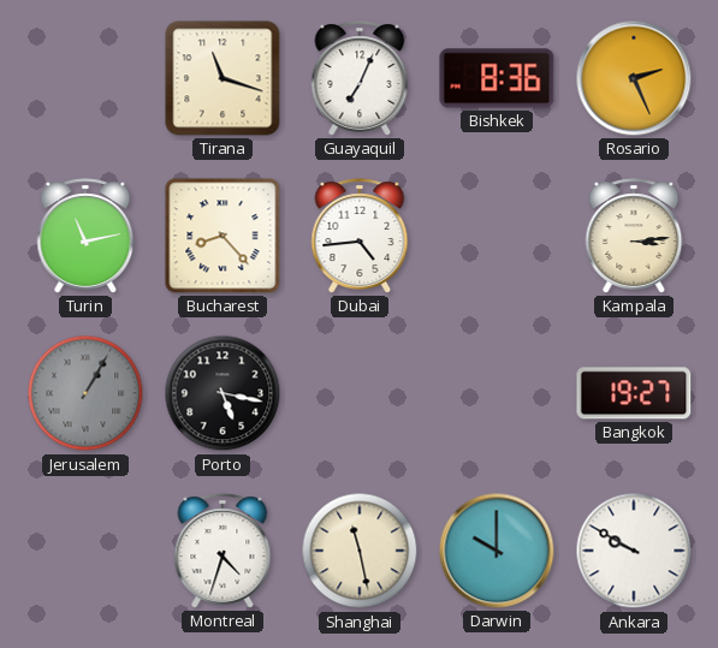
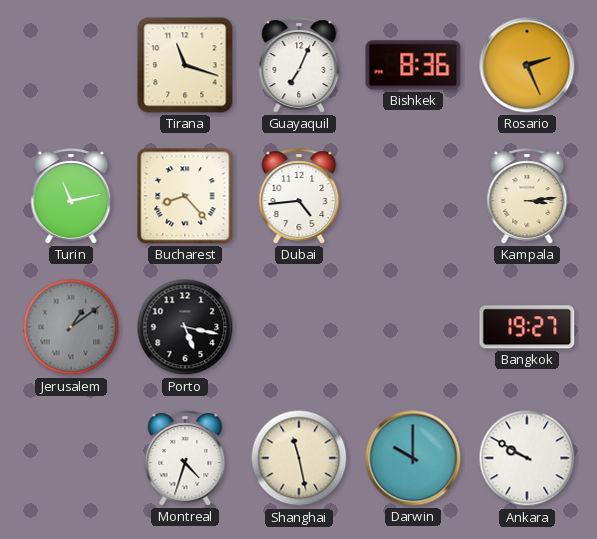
Jerusalem: 1:05 -> 1:09 (71, 327)
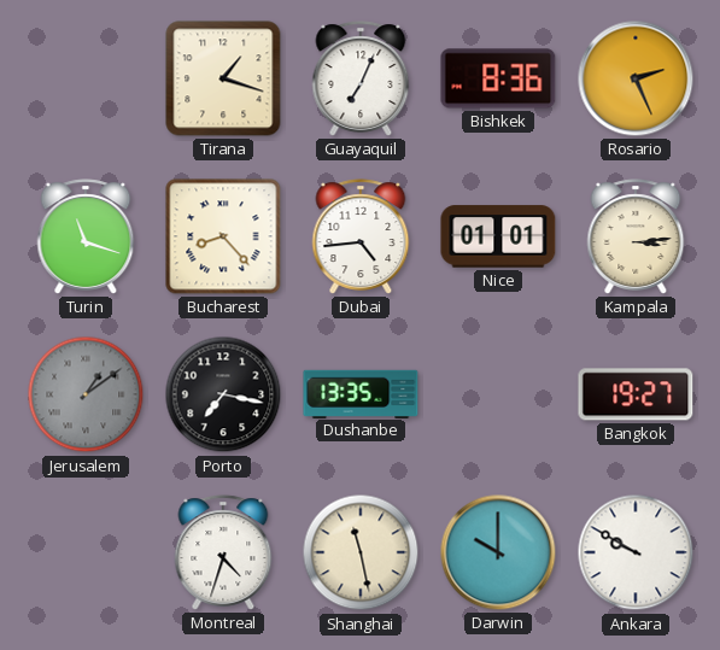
Tirana: 11:18 -> 1:18 (223, 78)
Turin: 11:13 -> 11:18 (86, 236)
Nice: none -> 01:01 (498, 236)
Porto: 5:17 -> 7:17 (223, 394)
Dushanbe: none -> 13:35 (361, 393)
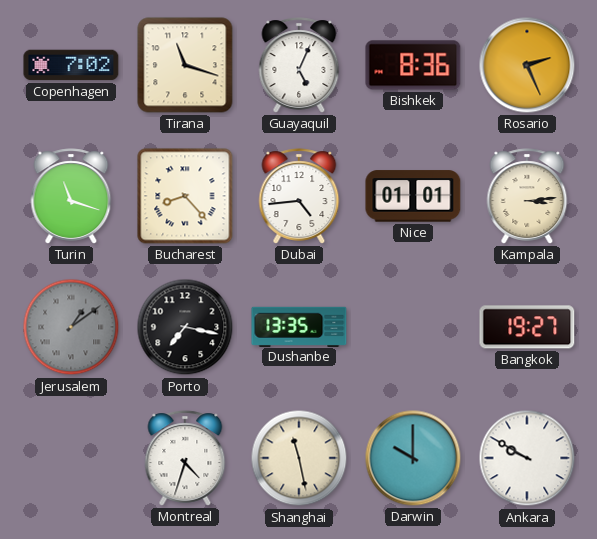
Copenhagen: none -> 7:02 (71, 65)
Tirana: 1:18 -> 11:18 (185, 65)
Guayaquil: 7:04 -> 5:04 (299, 65)
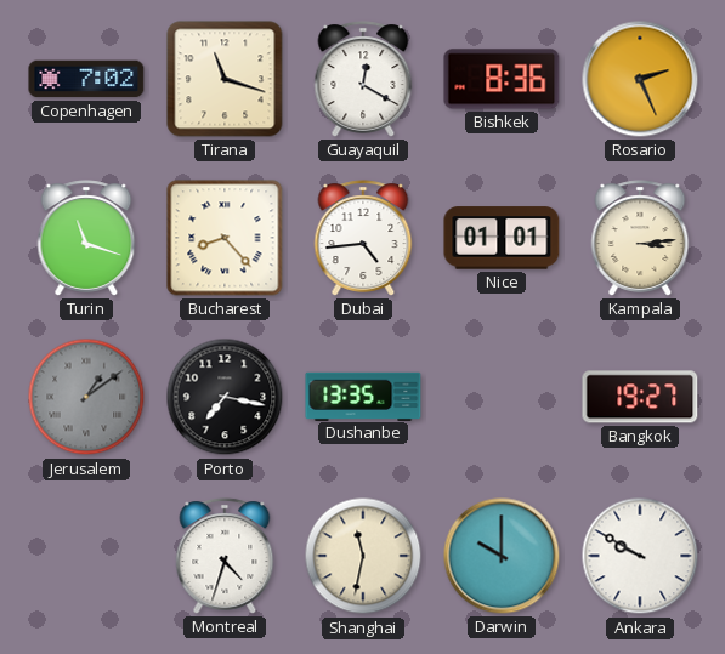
Guayaquil: 5:04 -> 12:20 (363, 79)
Shanghai: 11:28 -> 11:32 (363, 556)
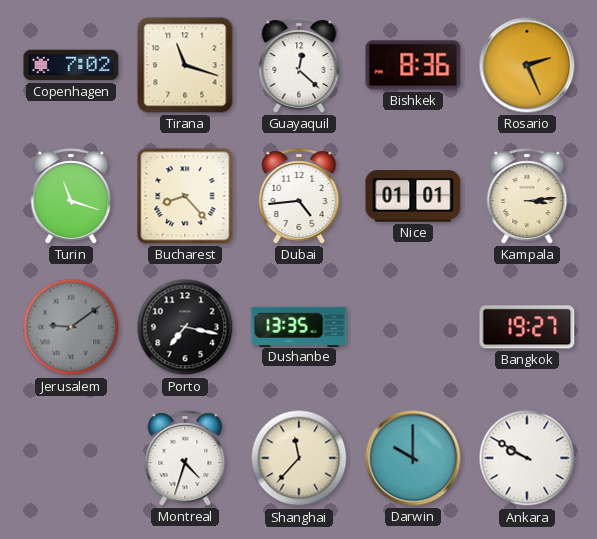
Guayaquil: 12:20 -> 12:22 (299, 65)
Jerusalem: 1:09 -> 9:09 (71, 327)
Shanghai: 11:32 -> 11:37 (299, 458)
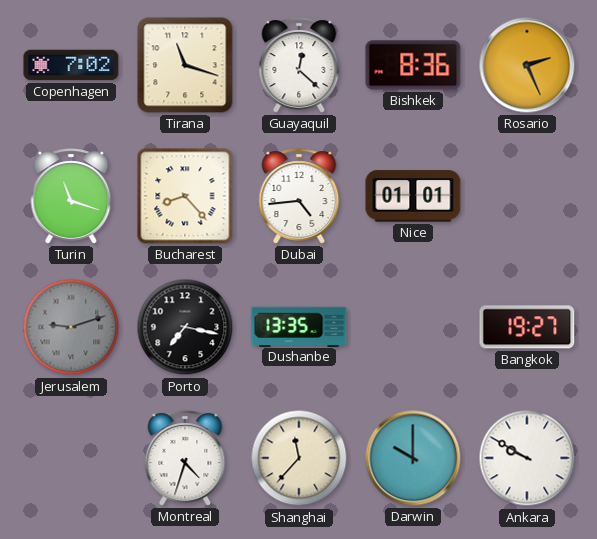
Kampala: 3:14 -> none (527, 196)
Jerusalem: 9:09 -> 9:12 (71, 327)
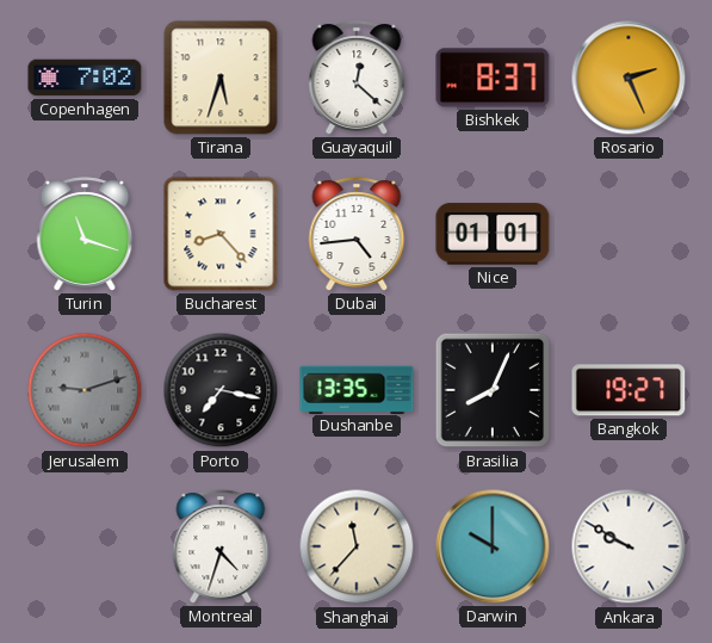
Tirana: 11:18 -> 5:33 (221, 78)
Bishkek: 8:36 -> 8:37 (493, 78)
Brasilia: none -> 8:04 (493, 390)
